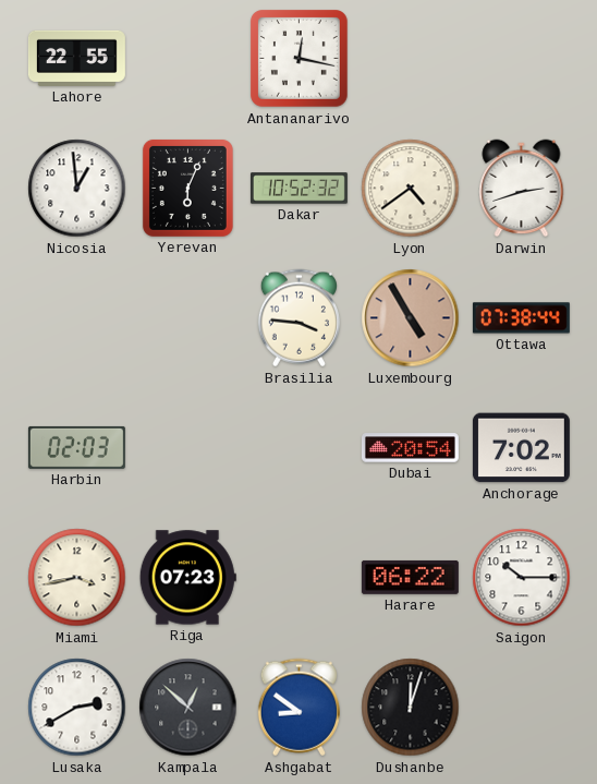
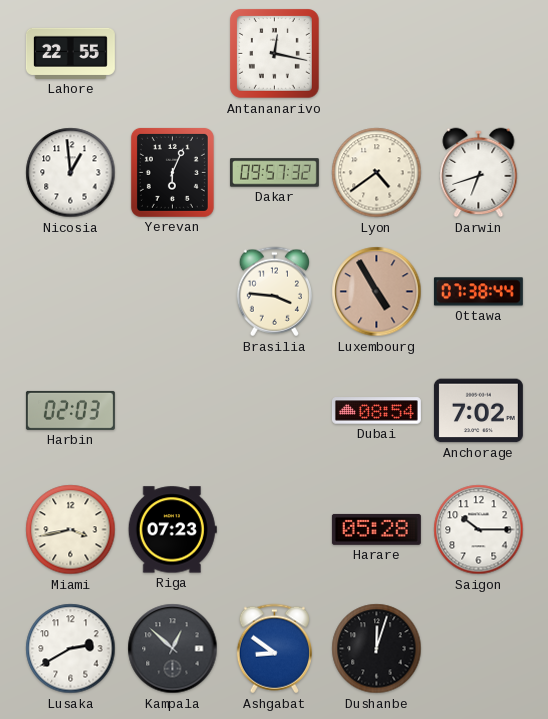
Dakar: 10:52 -> 09:57 (274, 173)
Darwin: 2:42 -> 6:42 (479, 173)
Dubai: 20:54 -> 08:54 (376, 411)
Harare: 06:22 -> 05:28 (376, 529)
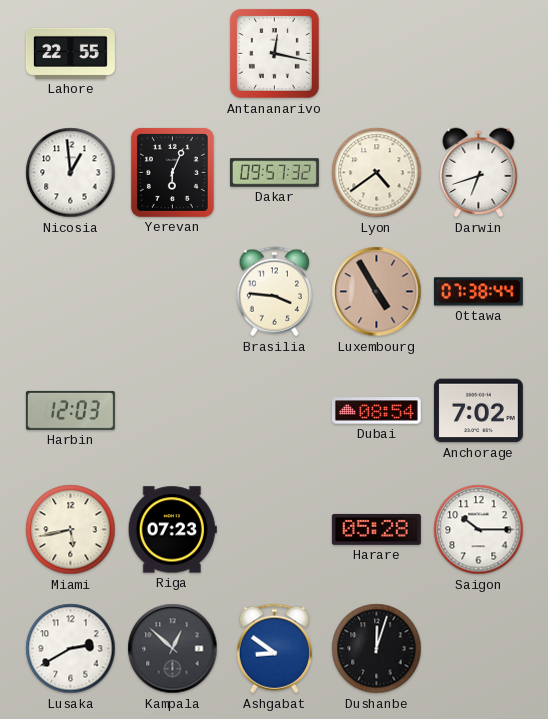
Harbin: 02:03 -> 12:03 (70, 410)
Miami: 3:43 -> 5:43 (71, 530)
